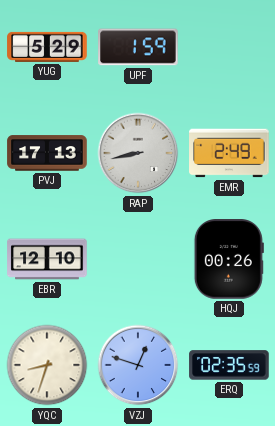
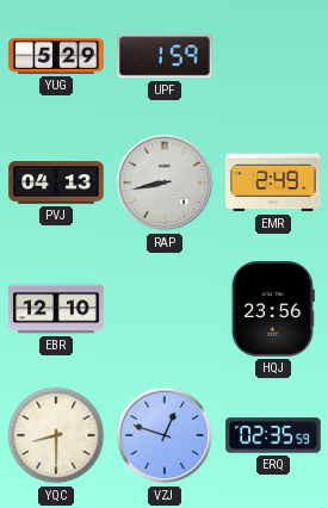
PVJ: 17:13 -> 04:13 (56, 182)
HQJ: 00:26 -> 23:56 (273, 309)
YQC: 8:33 -> 8:30 (56, 435)
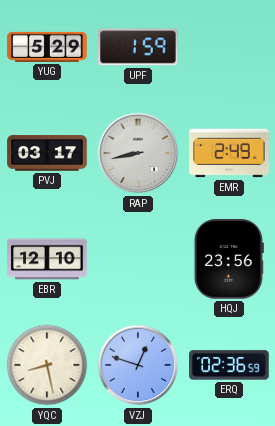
PVJ: 04:13 -> 03:17 (47, 153)
YQC: 8:30 -> 8:28 (47, 365)
ERQ: 02:35 -> 02:36 (229, 365)
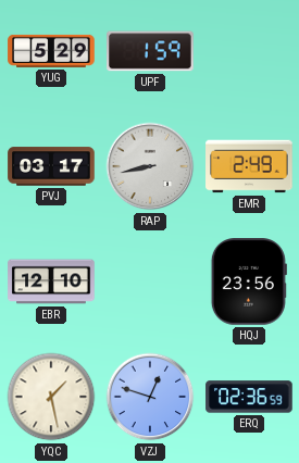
YQC: 8:28 -> 1:28 (51, 397)
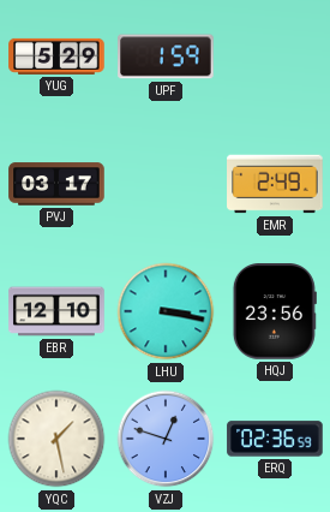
RAP: 8:43 -> none (150, 166)
LHU: none -> 3:17 (166, 311)
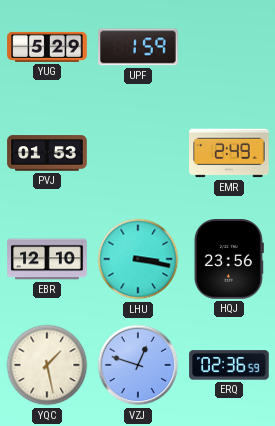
PVJ: 03:17 -> 01:53 (47, 153)
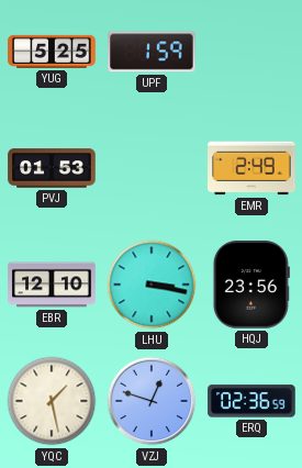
YUG: 5:29 -> 5:25 (52, 52)
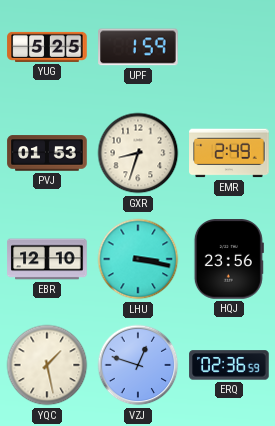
GXR: none -> 8:33 (138, 153)
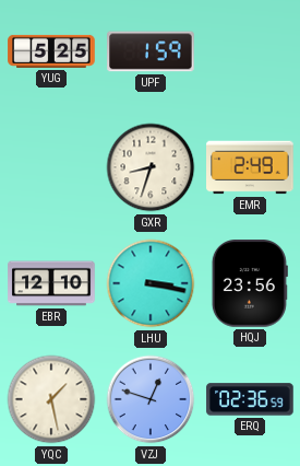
PVJ: 01:53 -> none (47, 153)
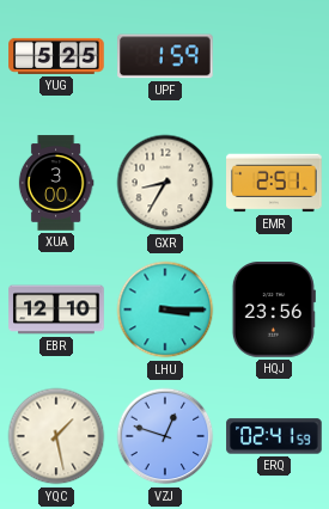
XUA: none -> 3:00 (56, 183)
GXR: 8:33 -> 8:35 (165, 183)
EMR: 2:49 -> 2:51 (274, 183)
LHU: 3:17 -> 3:15 (165, 309)
ERQ: 02:36 -> 02:41 (274, 436)
